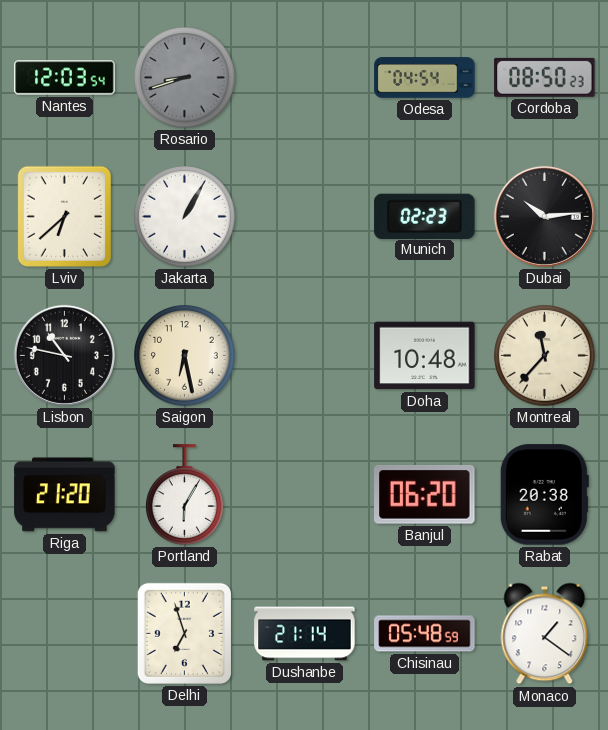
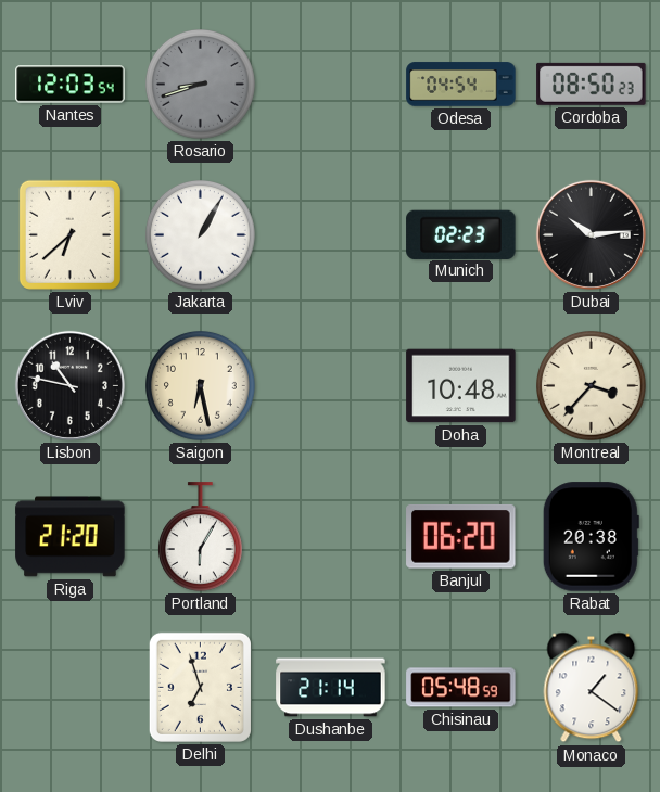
Montreal: 11:37 -> 3:37 (592, 386)
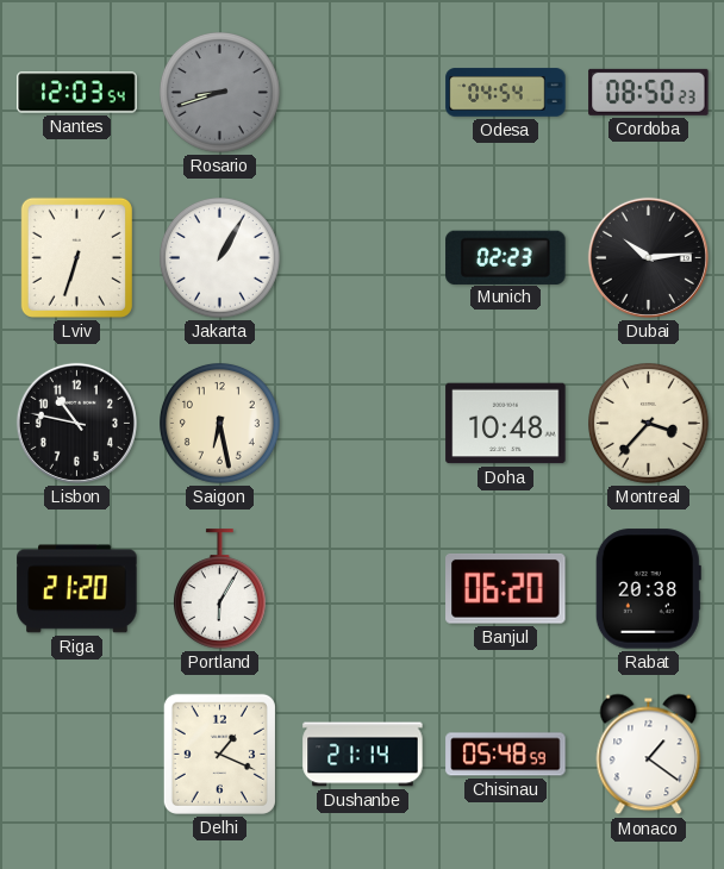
Lviv: 6:38 -> 6:33 (76, 257)
Delhi: 6:57 -> 1:19 (219, 754)
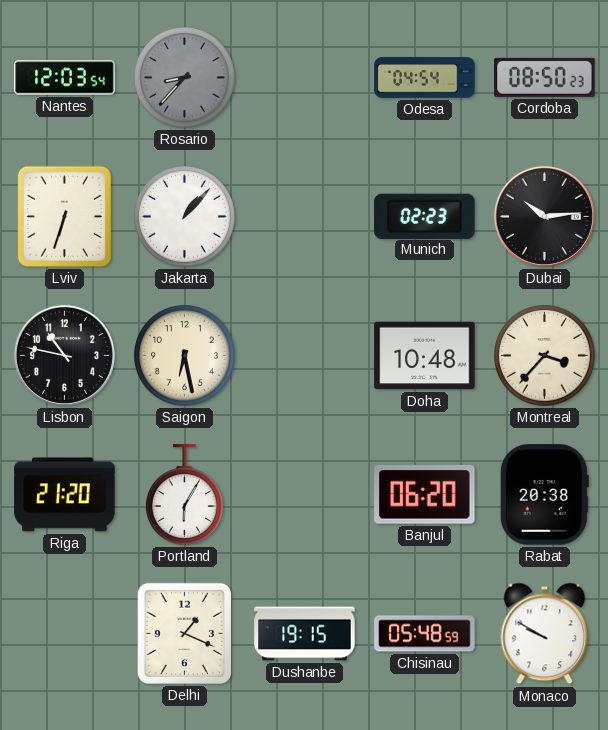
Rosario: 8:42 -> 8:37 (185, 78)
Jakarta: 1:05 -> 1:07 (185, 217)
Dushanbe: 21:14 -> 19:15 (305, 634)
Monaco: 1:21 -> 9:50 (545, 634)
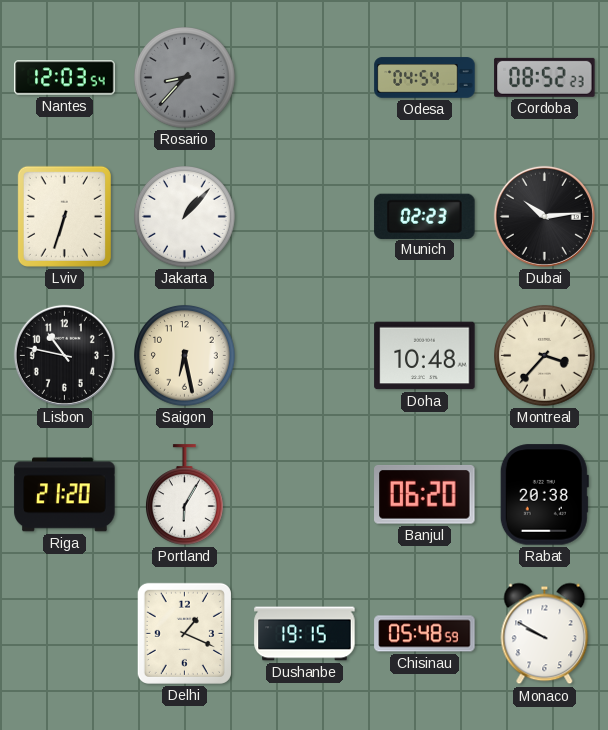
Cordoba: 08:50 -> 08:52 (545, 77)
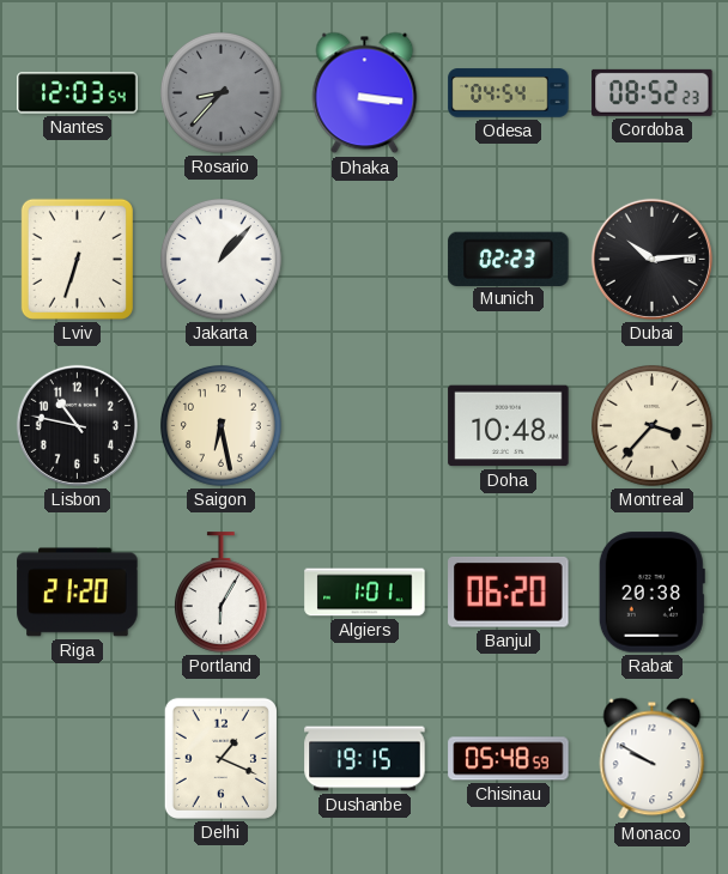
Dhaka: none -> 3:16 (365, 93)
Algiers: none -> 1:01 (365, 593)
